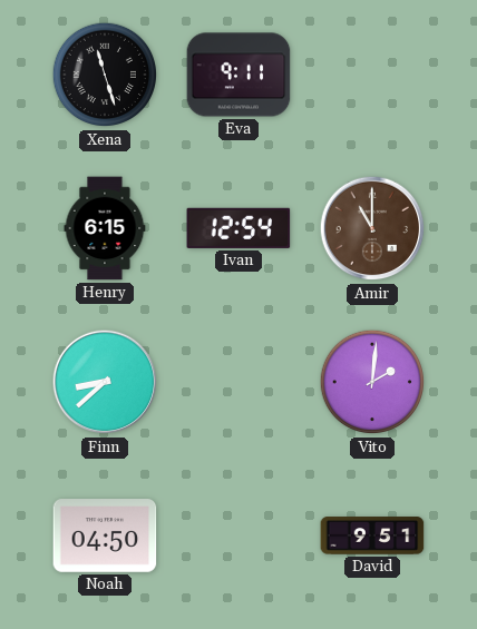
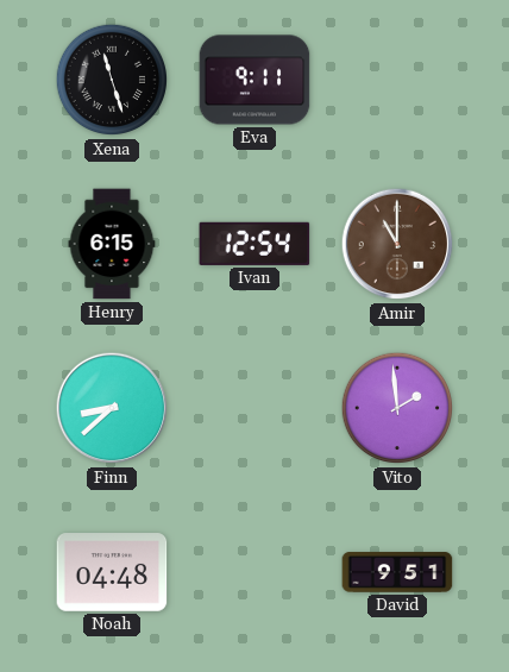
Vito: 2:01 -> 1:59 (397, 408)
Noah: 04:50 -> 04:48 (112, 572)
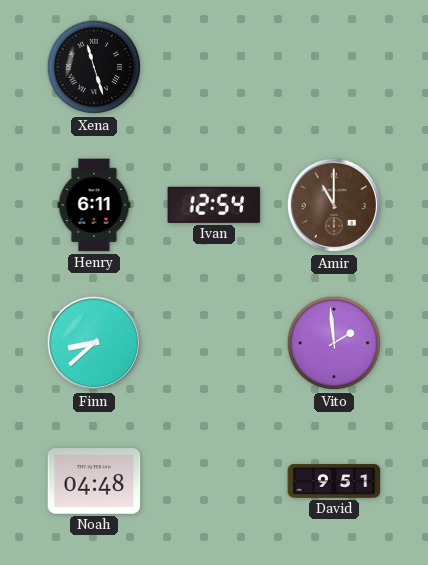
Eva: 9:11 -> none (254, 80)
Henry: 6:15 -> 6:11 (94, 205)
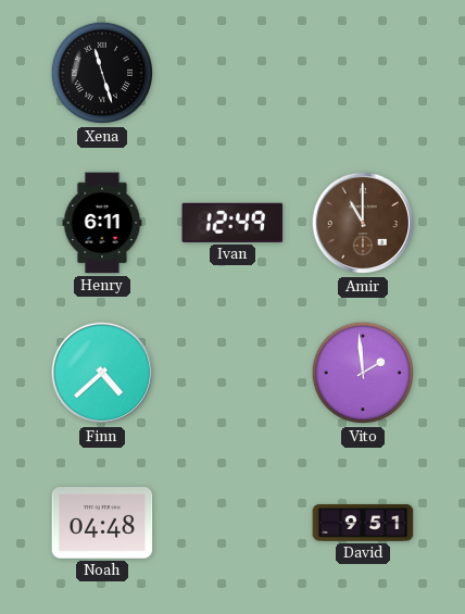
Ivan: 12:54 -> 12:49 (232, 223)
Finn: 8:38 -> 4:38 (102, 373)
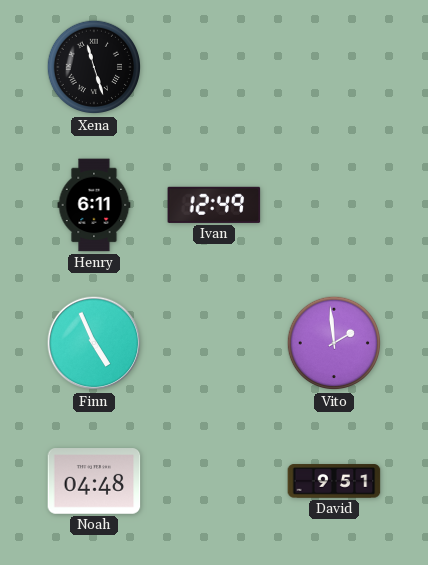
Amir: 11:00 -> none (363, 223)
Finn: 4:38 -> 4:56 (94, 343)
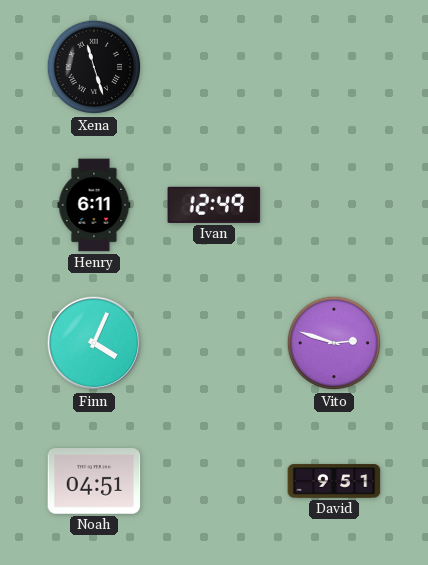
Finn: 4:56 -> 4:04 (94, 343)
Vito: 1:59 -> 2:48 (334, 343)
Noah: 04:48 -> 04:51 (94, 481)
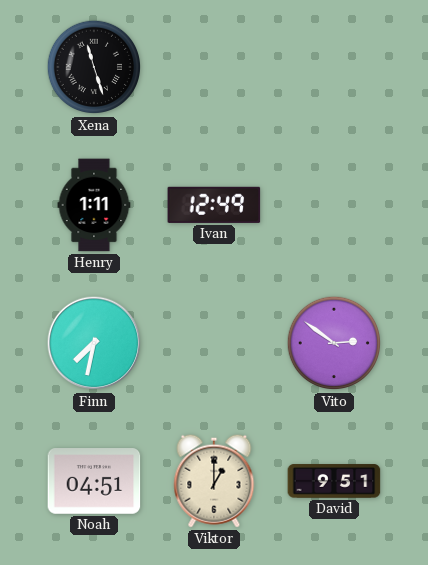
Henry: 6:11 -> 1:11 (94, 205)
Finn: 4:04 -> 7:32 (94, 343)
Vito: 2:48 -> 2:51 (334, 343)
Viktor: none -> 1:00 (214, 481)
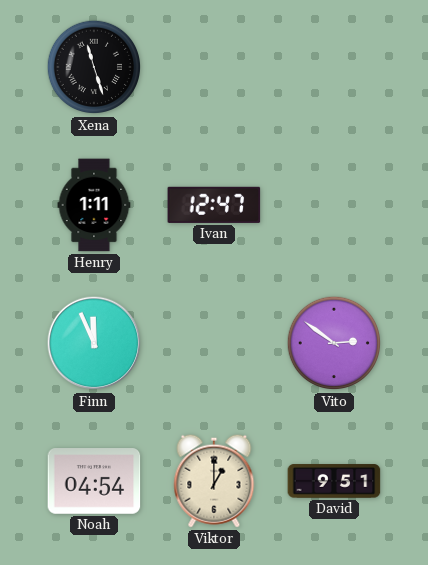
Ivan: 12:49 -> 12:47 (214, 205)
Finn: 7:32 -> 11:56 (94, 343)
Noah: 04:51 -> 04:54 (94, 481)
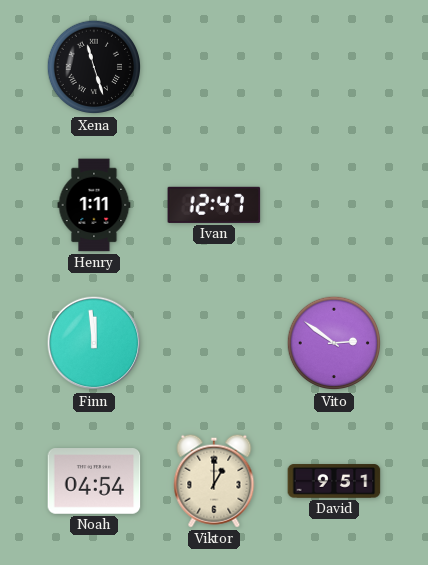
Finn: 11:56 -> 11:59 (94, 343)
